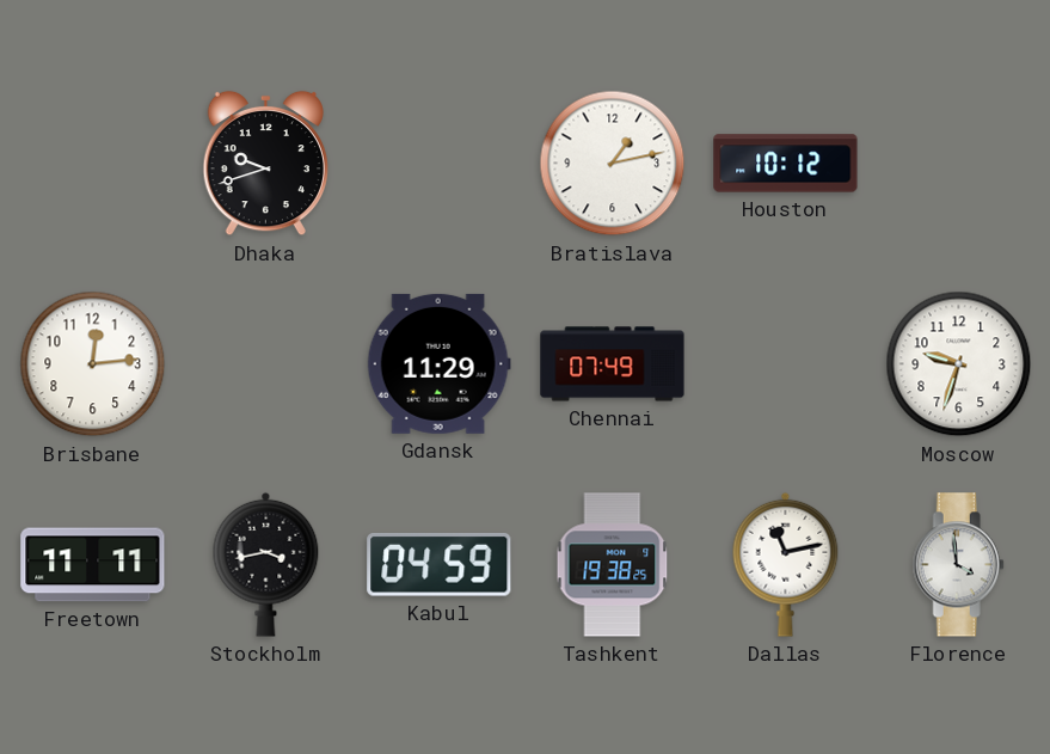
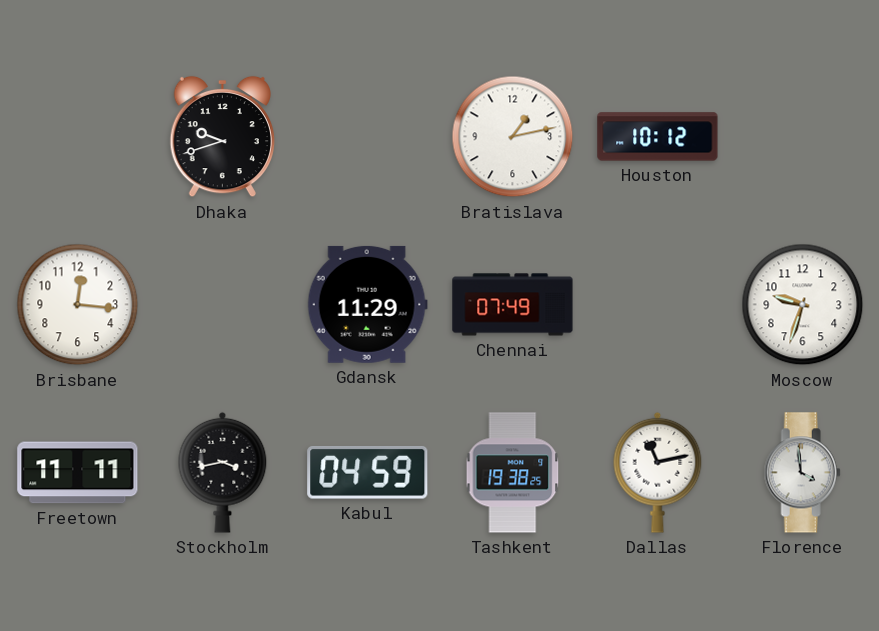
Brisbane: 12:14 -> 12:16 (78, 305)
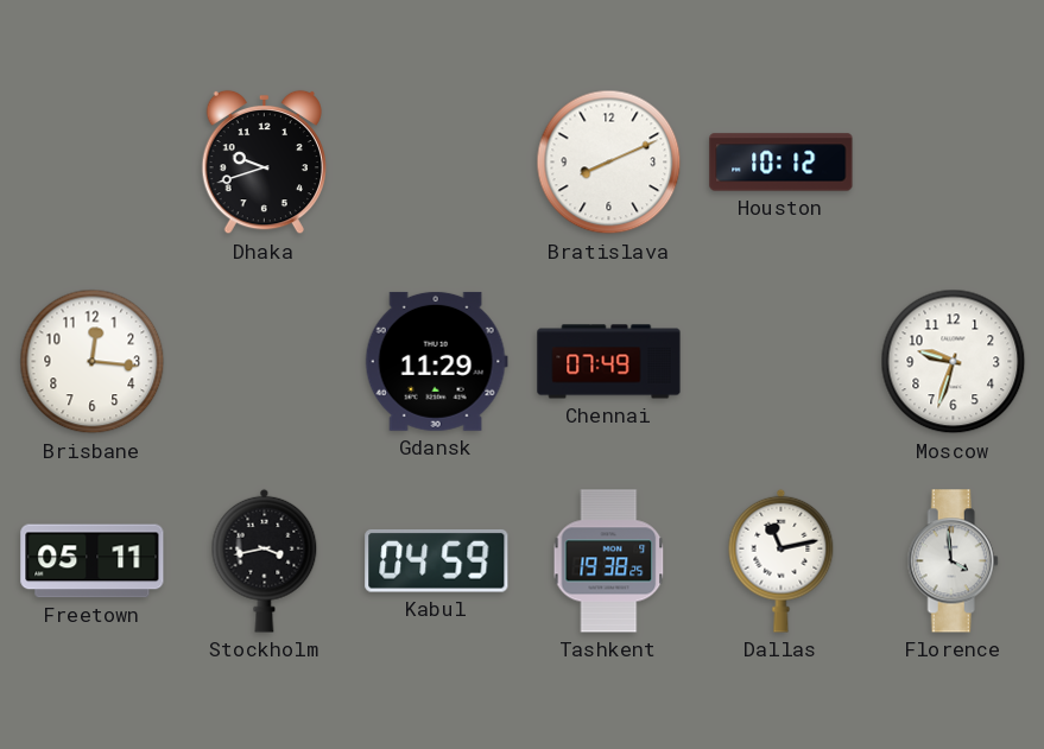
Bratislava: 1:13 -> 8:11 (609, 163)
Freetown: 11:11 -> 05:11 (93, 561)
